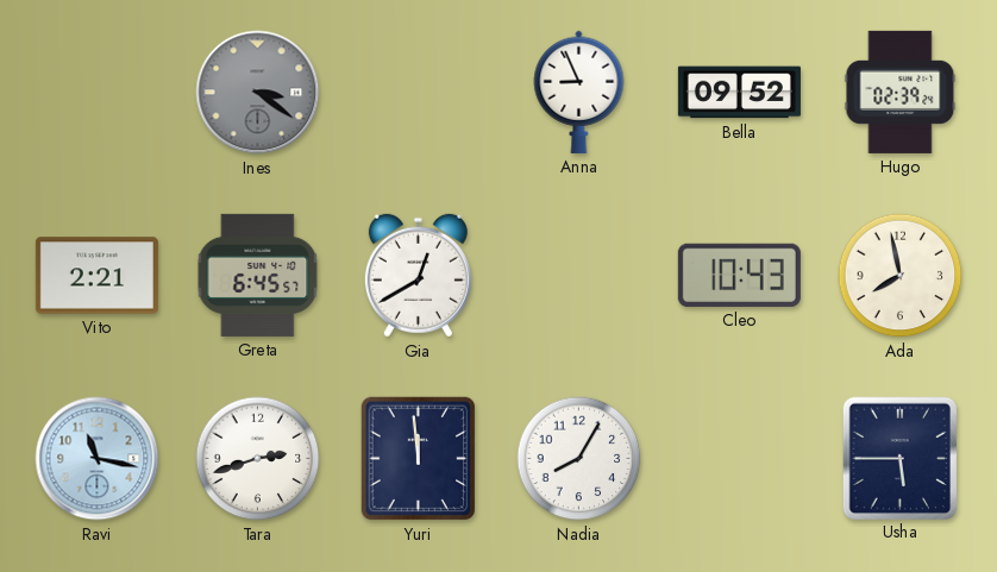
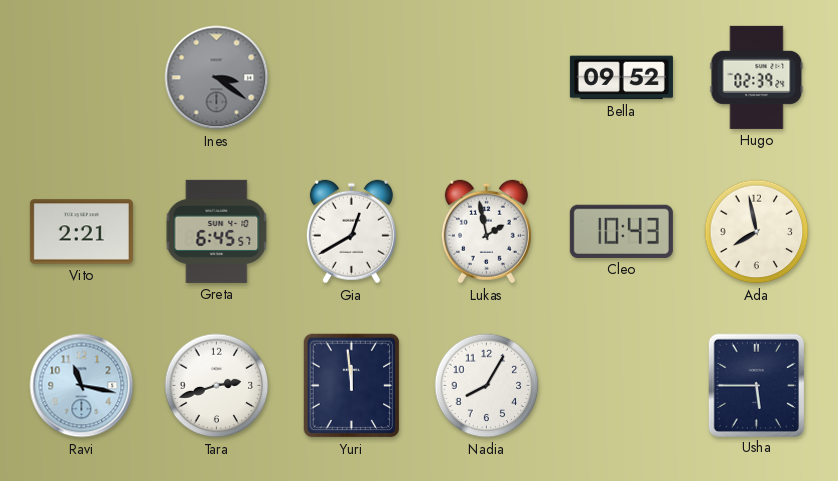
Anna: 8:56 -> none (579, 92)
Lukas: none -> 1:58 (486, 232)
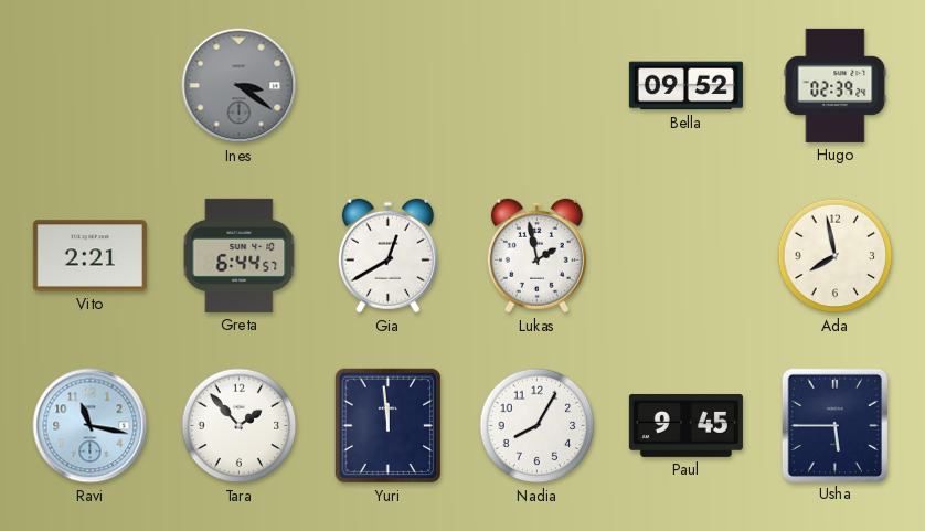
Greta: 6:45 -> 6:44 (240, 255)
Cleo: 10:43 -> none (621, 231)
Tara: 2:42 -> 1:53 (240, 426)
Paul: none -> 9:45 (685, 425)
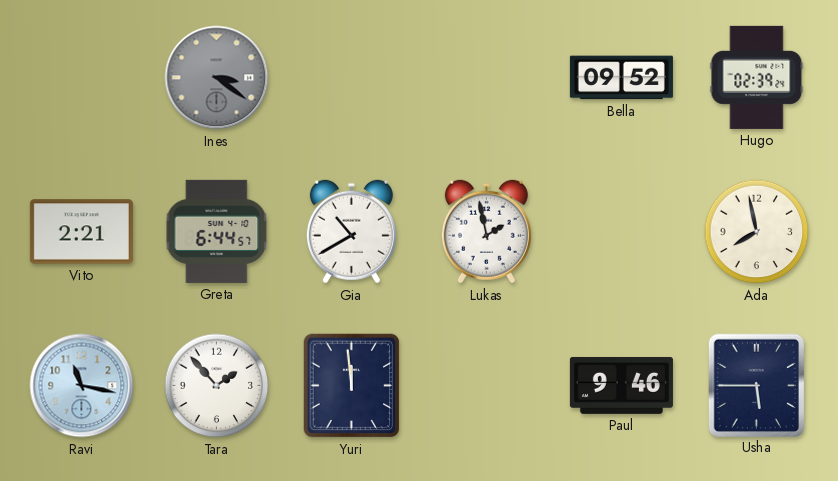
Gia: 12:40 -> 10:40 (351, 232)
Nadia: 8:05 -> none (538, 426)
Paul: 9:45 -> 9:46 (621, 385)
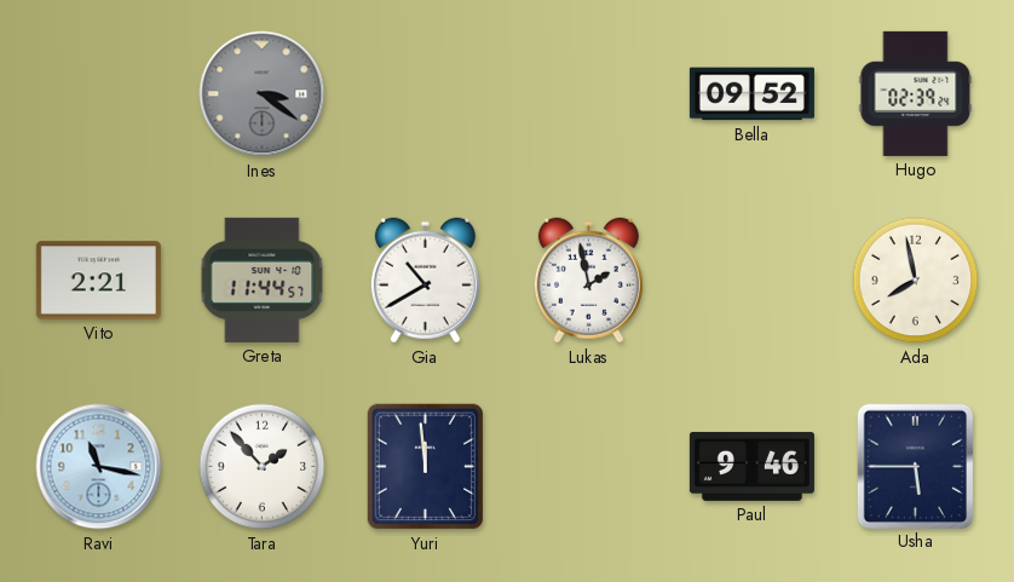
Greta: 6:44 -> 11:44 (263, 280)
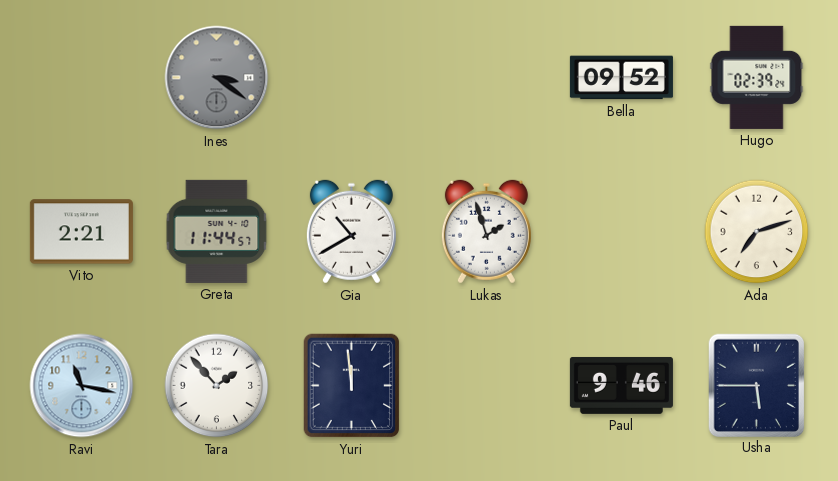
Lukas: 1:58 -> 1:57 (486, 232)
Ada: 7:58 -> 7:12 (757, 232)
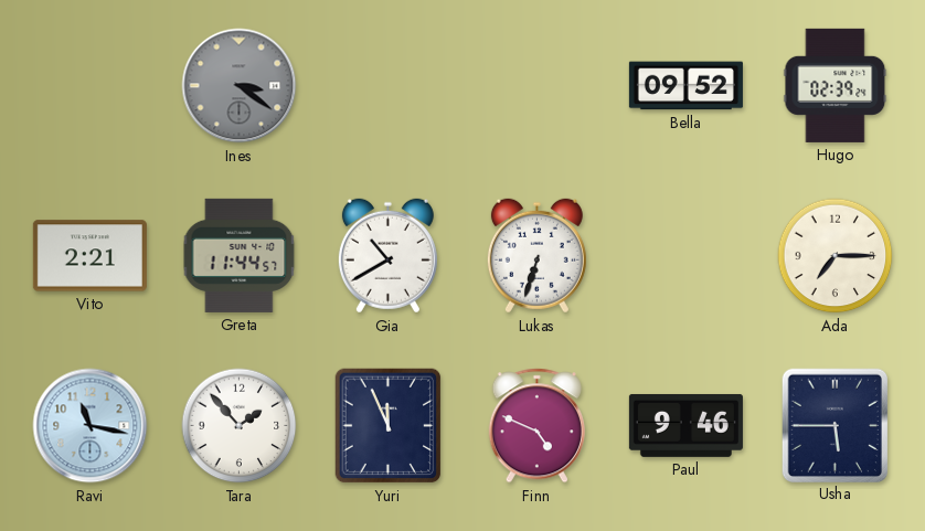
Lukas: 1:57 -> 6:33 (536, 256)
Ada: 7:12 -> 7:15 (836, 256)
Yuri: 11:59 -> 11:56 (389, 426)
Finn: none -> 4:49 (536, 426)
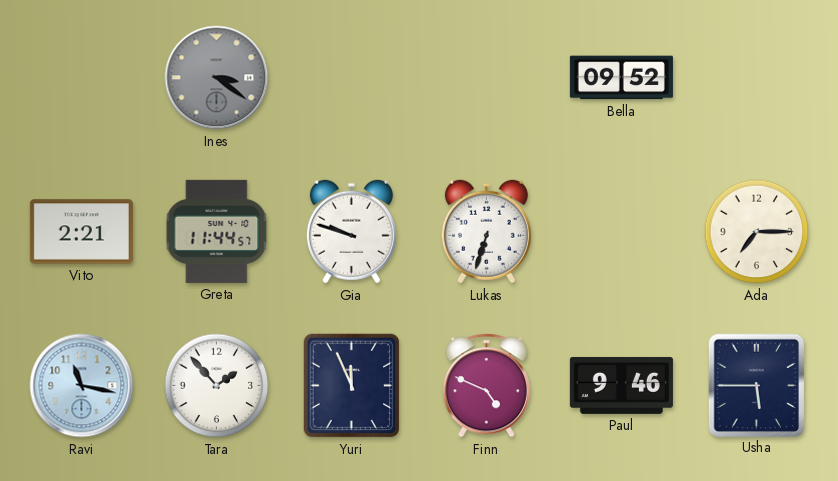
Hugo: 02:39 -> none (836, 85)
Gia: 10:40 -> 9:48 (351, 232)
